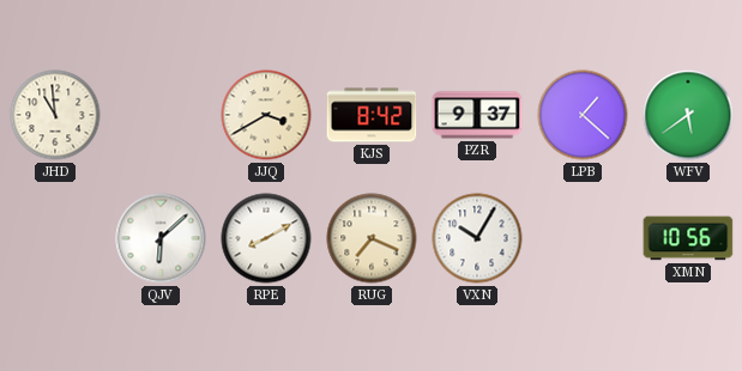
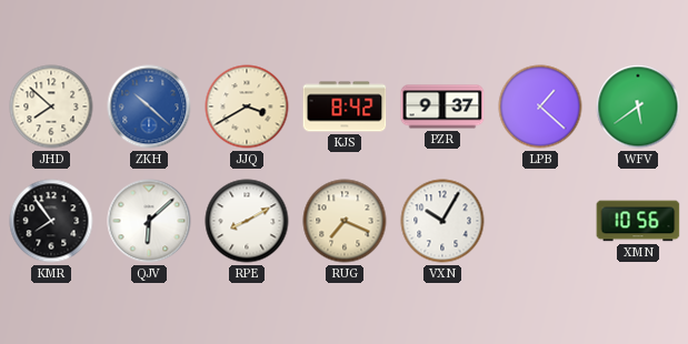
JHD: 10:59 -> 7:52 (51, 107)
ZKH: none -> 10:22 (149, 107)
KMR: none -> 7:54 (51, 221)
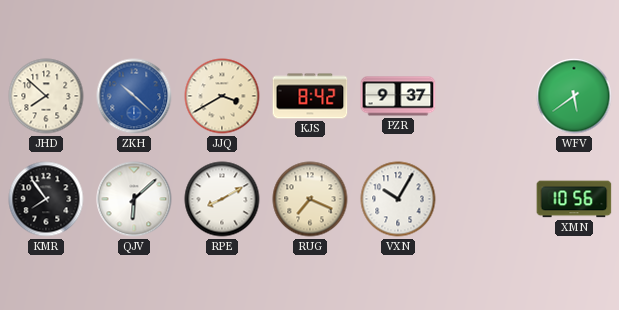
LPB: 1:22 -> none (540, 107)
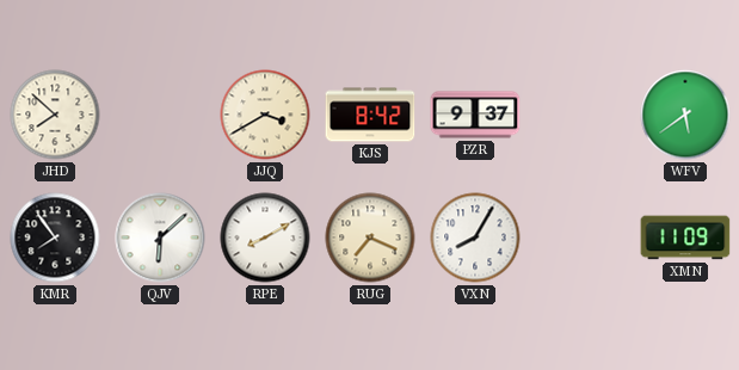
ZKH: 10:22 -> none (134, 96)
VXN: 10:05 -> 8:05 (475, 238)
XMN: 10:56 -> 11:09 (685, 238)
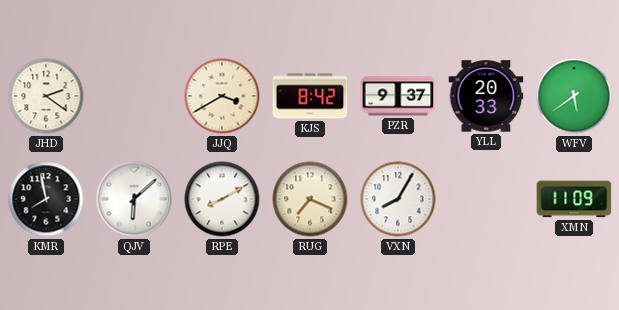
JHD: 7:52 -> 2:21 (46, 96)
YLL: none -> 20:33 (486, 96)
KMR: 7:54 -> 7:58 (46, 199)
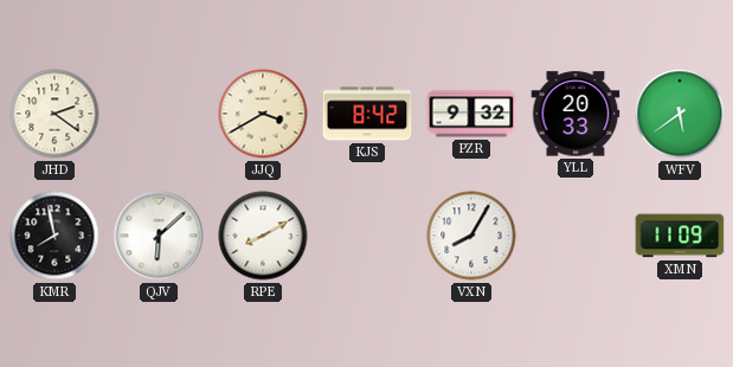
PZR: 9:37 -> 9:32 (471, 114)
RUG: 7:19 -> none (310, 199)
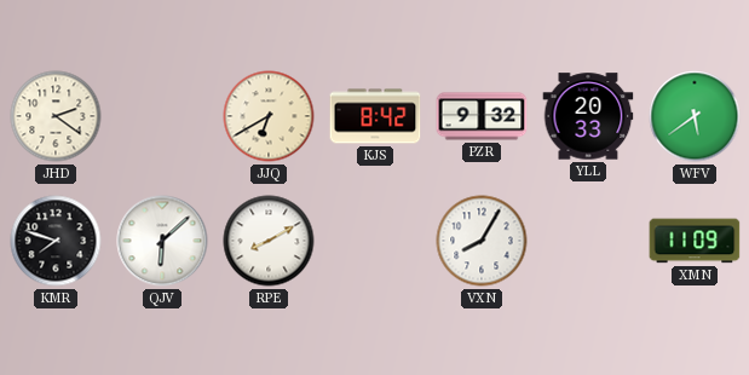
JJQ: 3:40 -> 6:40 (269, 116)
KMR: 7:58 -> 7:48 (56, 241)
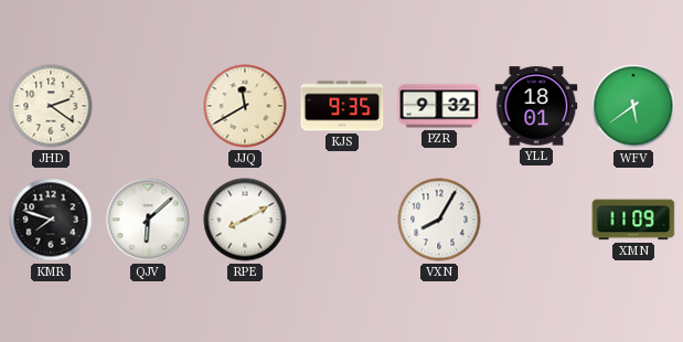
JJQ: 6:40 -> 11:40 (245, 106)
KJS: 8:42 -> 9:35 (342, 106)
YLL: 20:33 -> 18:01 (536, 106)
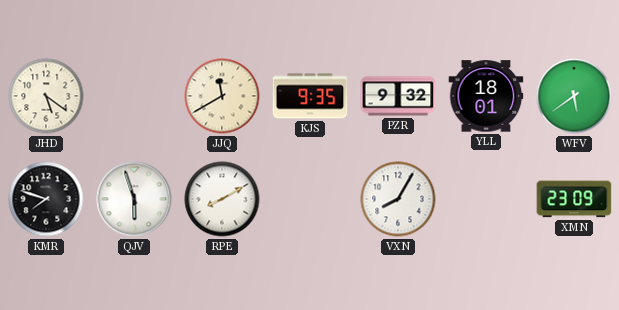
JHD: 2:21 -> 5:21 (46, 96)
QJV: 6:08 -> 5:57 (134, 199)
XMN: 11:09 -> 23:09 (574, 199)
